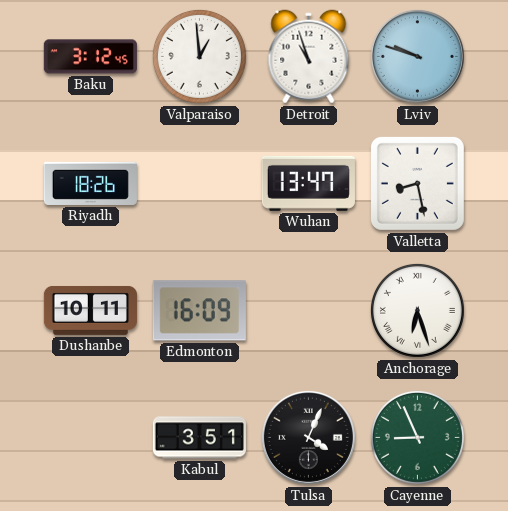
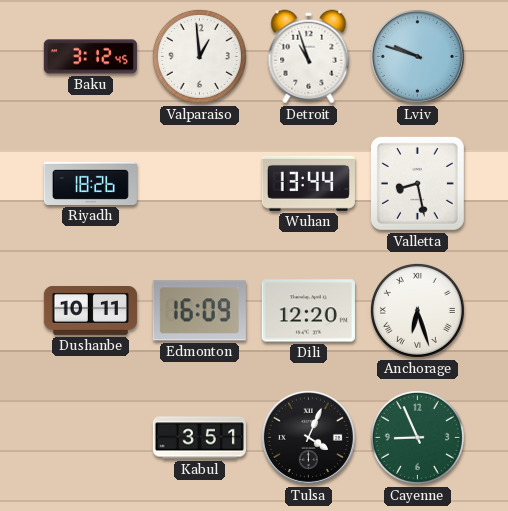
Wuhan: 13:47 -> 13:44 (308, 183)
Dili: none -> 12:20 (308, 311)
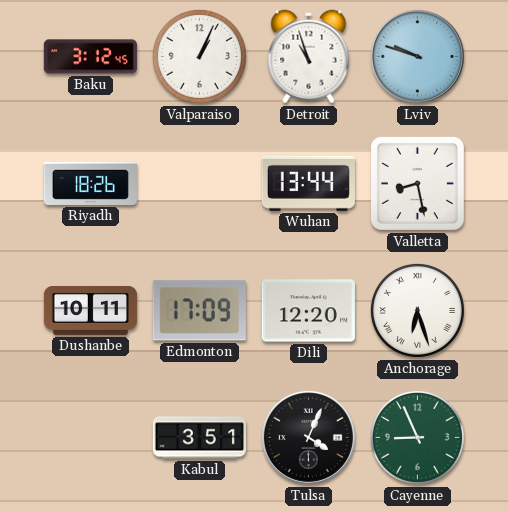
Valparaiso: 12:59 -> 1:04 (199, 56)
Edmonton: 16:09 -> 17:09 (199, 311)
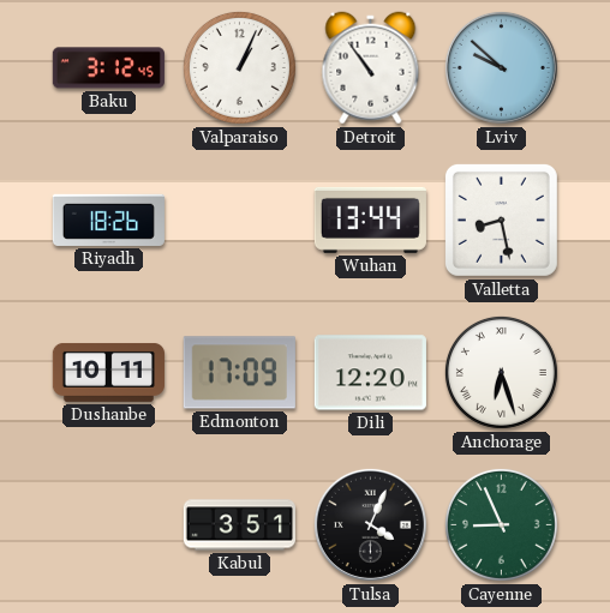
Detroit: 10:57 -> 10:54 (371, 68)
Lviv: 9:48 -> 9:52 (501, 67)
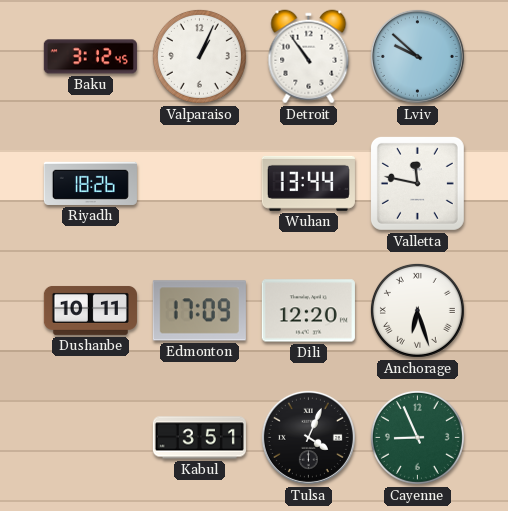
Valletta: 8:28 -> 11:47 (417, 183)
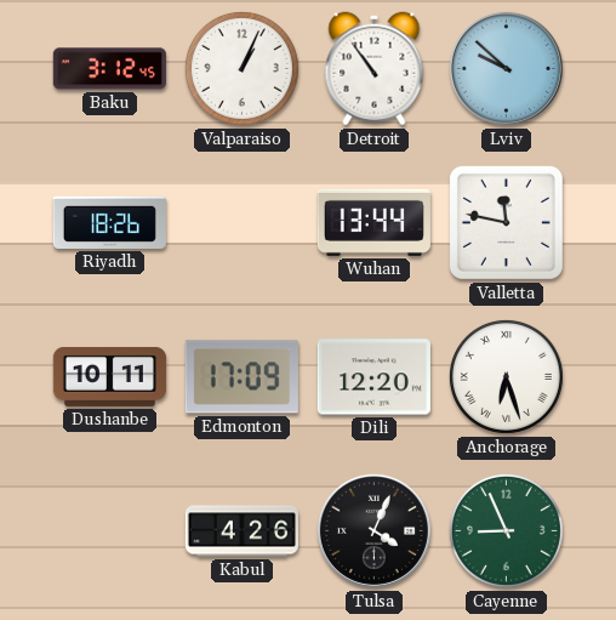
Kabul: 3:51 -> 4:26 (241, 531)
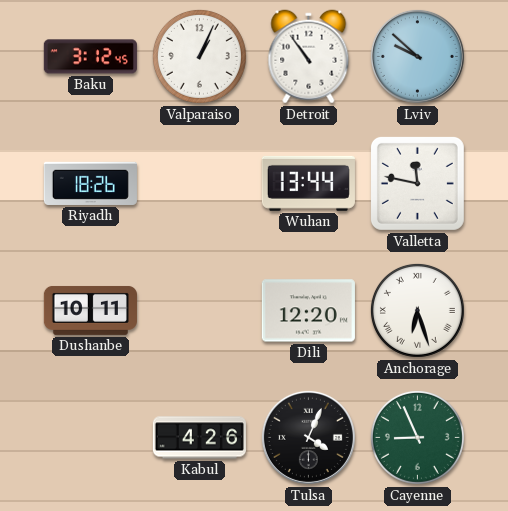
Edmonton: 17:09 -> none (241, 377)
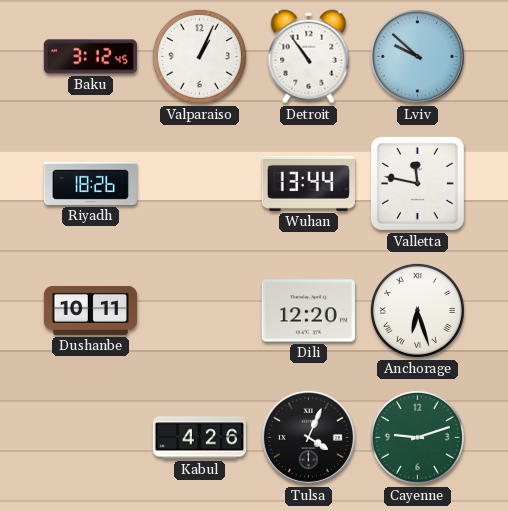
Cayenne: 8:56 -> 9:12 (417, 437)
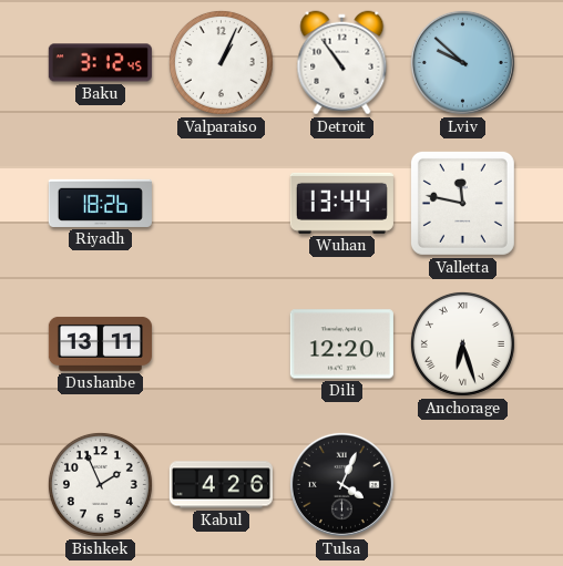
Dushanbe: 10:11 -> 13:11 (100, 343)
Bishkek: none -> 1:56 (100, 484)
Cayenne: 9:12 -> none (417, 437)
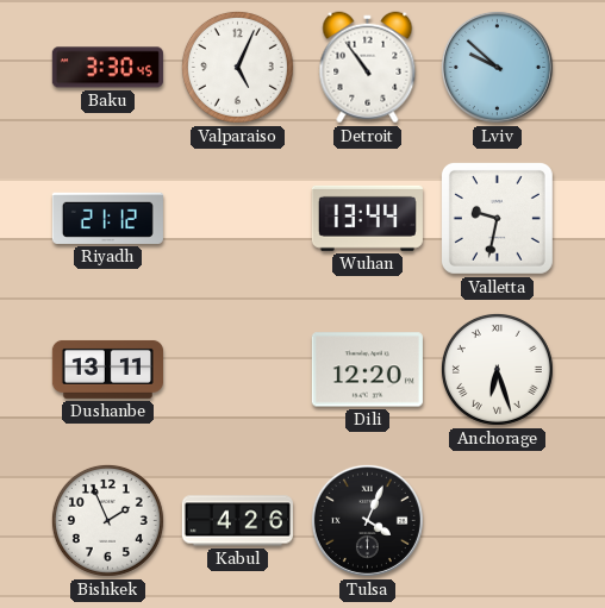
Baku: 3:12 -> 3:30 (107, 68)
Valparaiso: 1:04 -> 5:04 (237, 67)
Riyadh: 18:26 -> 21:12 (107, 218)
Valletta: 11:47 -> 9:32 (497, 218)
